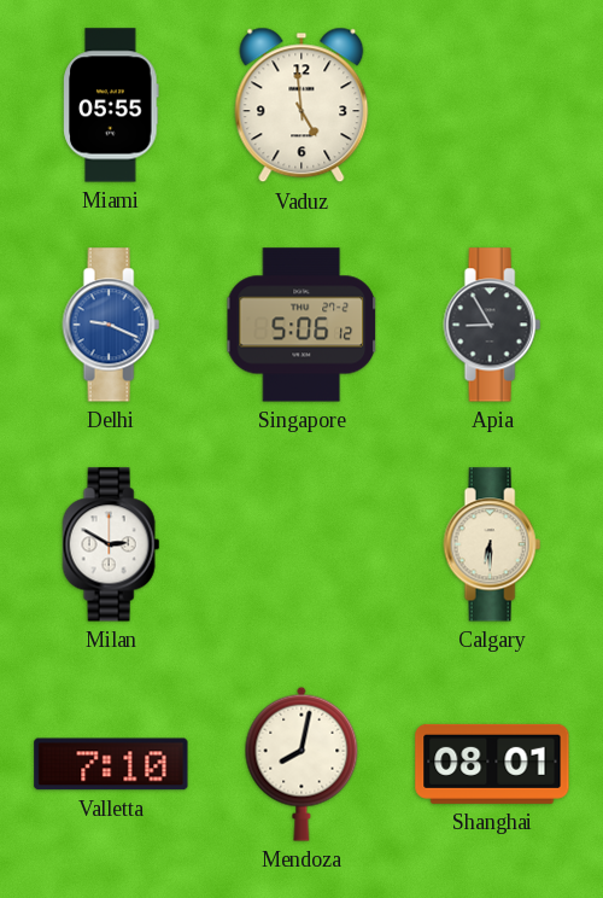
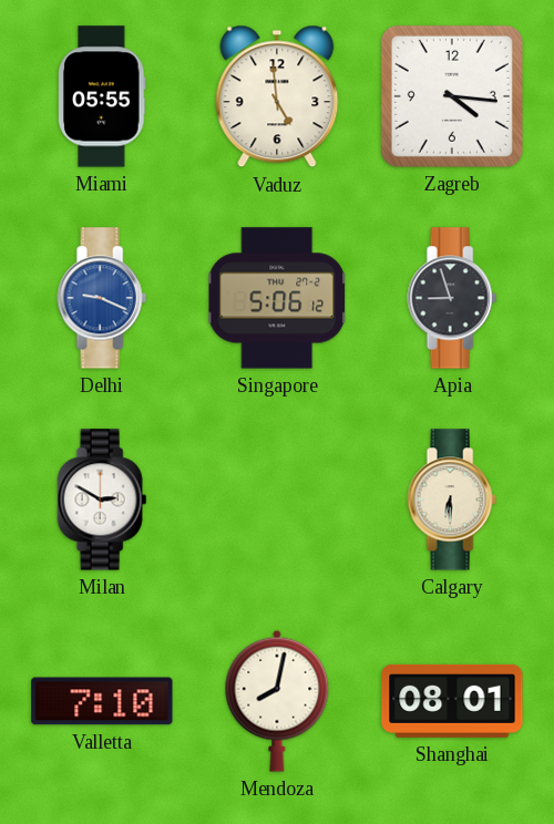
Zagreb: none -> 4:16 (452, 96)
Apia: 8:55 -> 8:57 (452, 298)
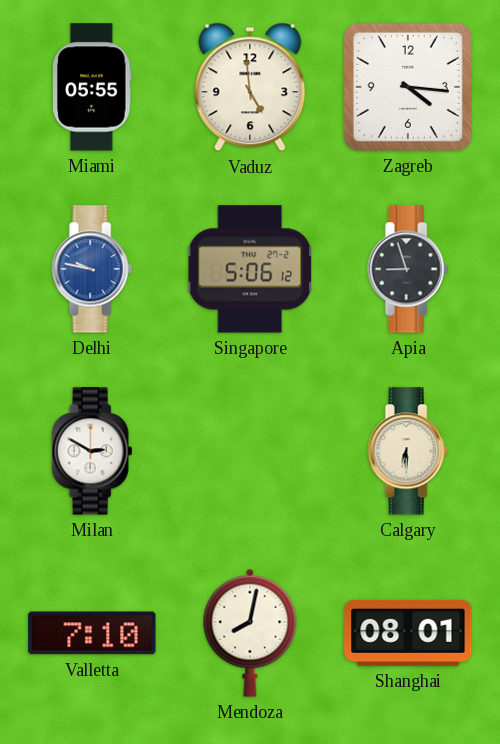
Delhi: 9:19 -> 9:47 (92, 269)
